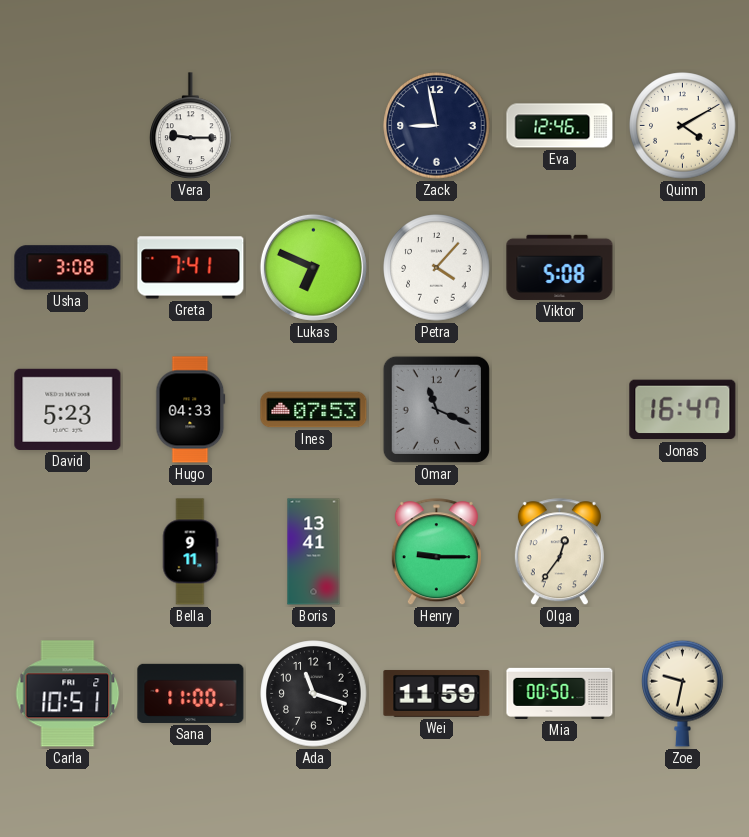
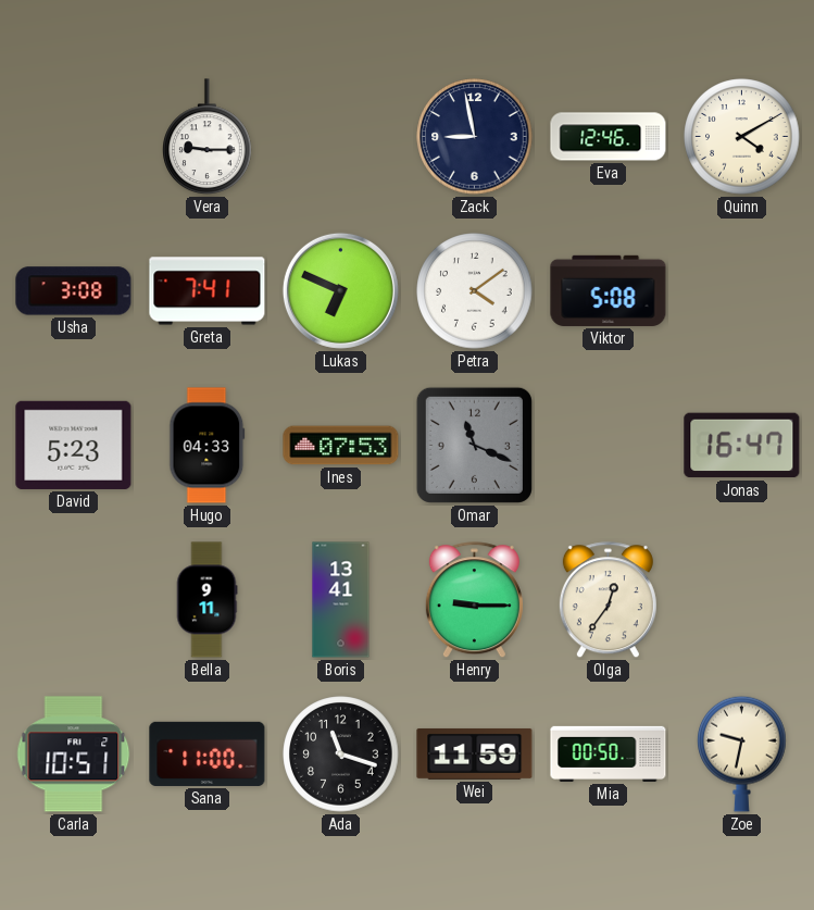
Petra: 4:07 -> 4:09 (475, 291)
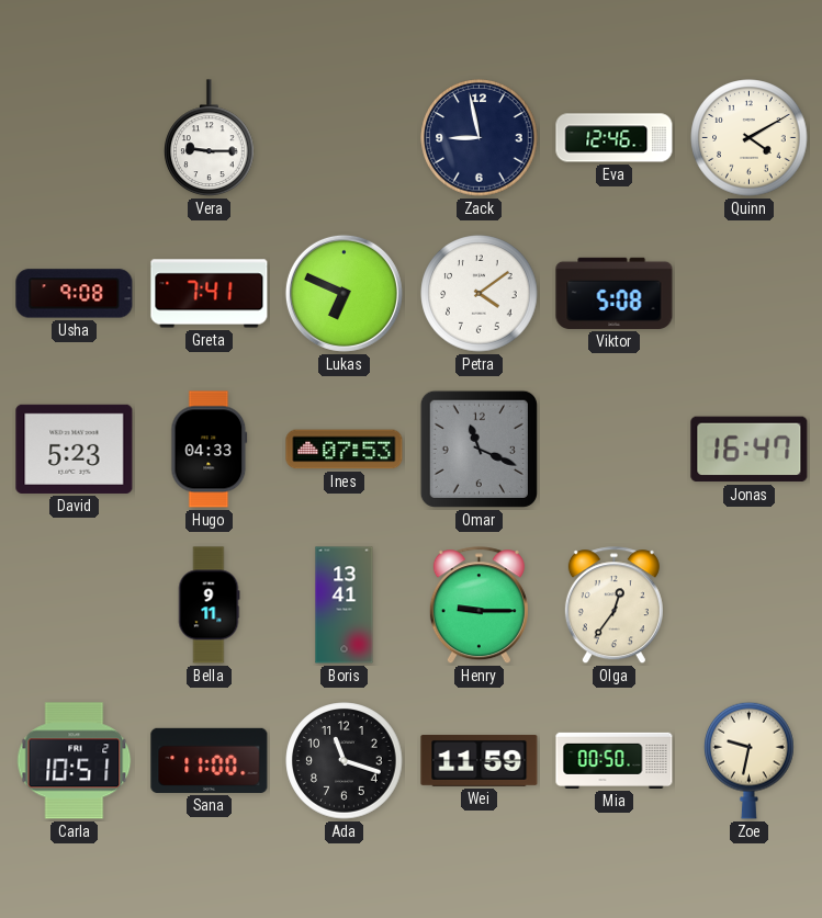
Usha: 3:08 -> 9:08 (75, 294)
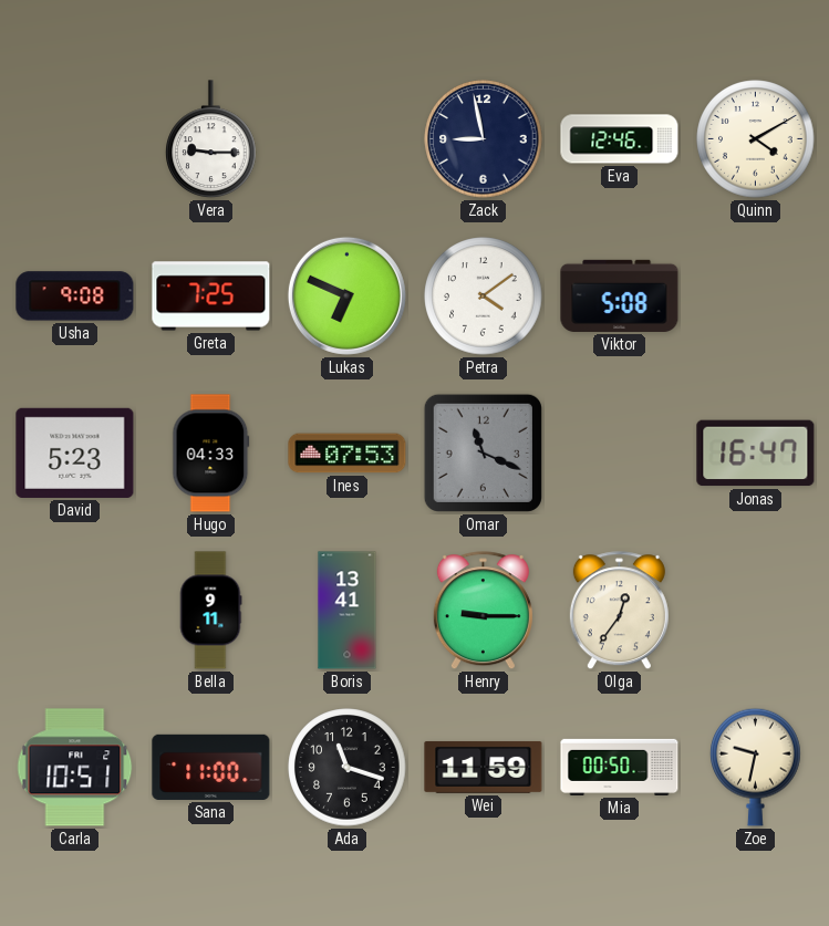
Greta: 7:41 -> 7:25 (211, 296)
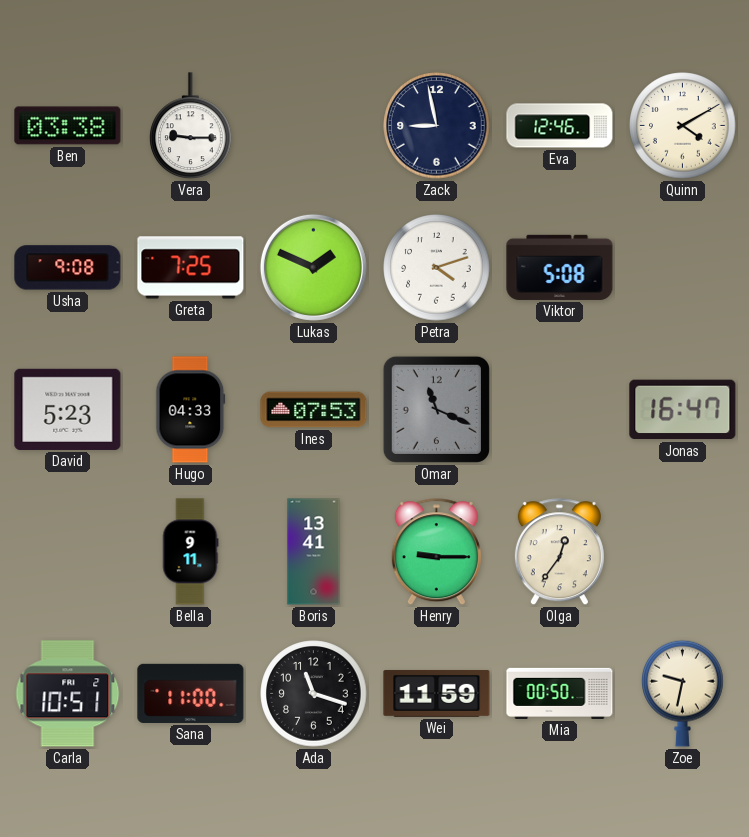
Ben: none -> 03:38 (68, 126)
Lukas: 6:49 -> 1:49 (313, 267)
Petra: 4:09 -> 4:12 (437, 268)
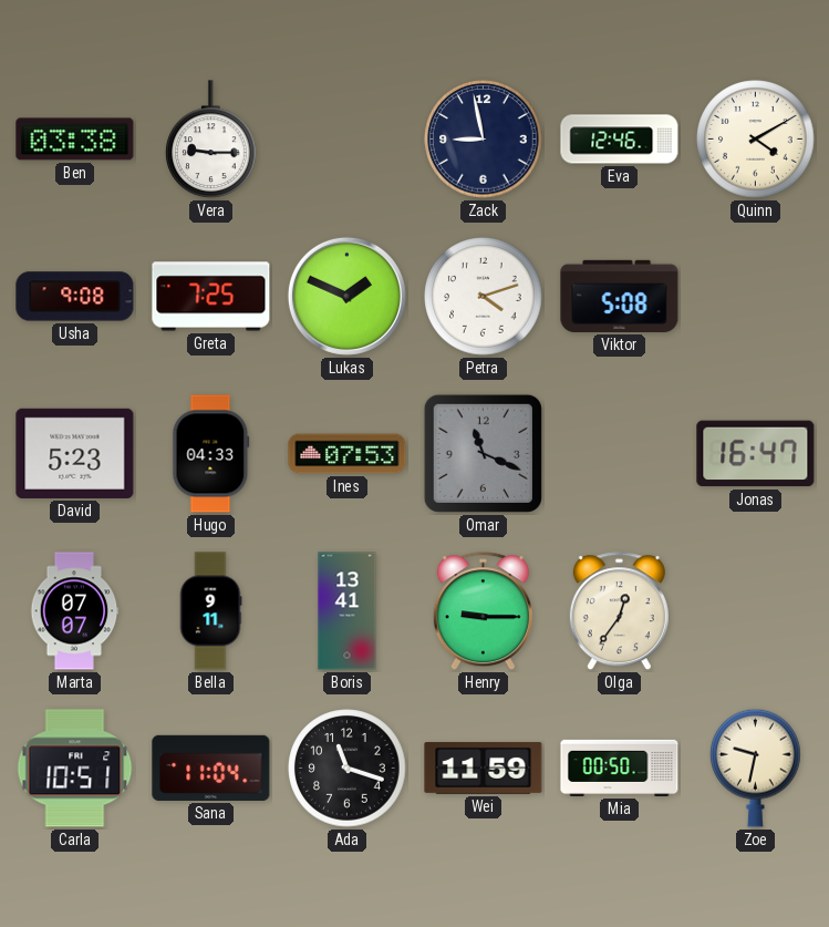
Marta: none -> 07:07 (74, 611)
Sana: 11:00 -> 11:04 (211, 768)
